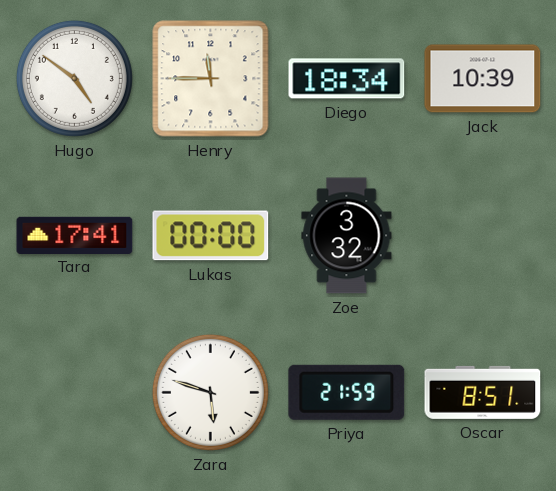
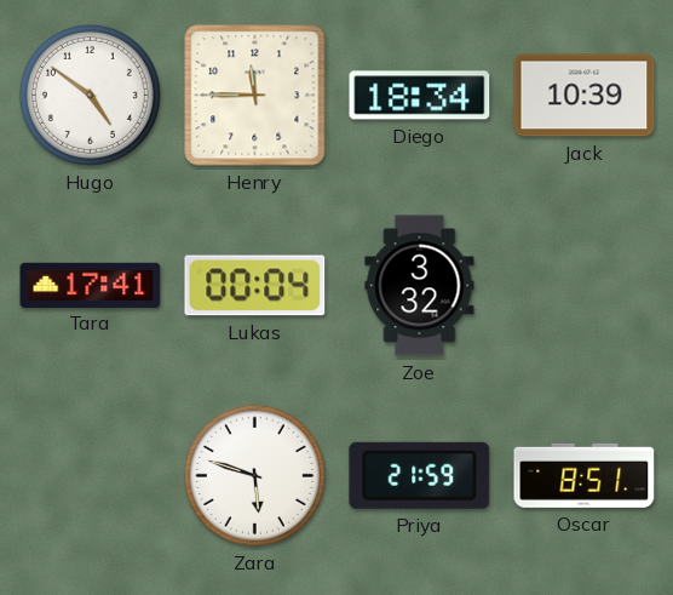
Lukas: 00:00 -> 00:04 (255, 286)
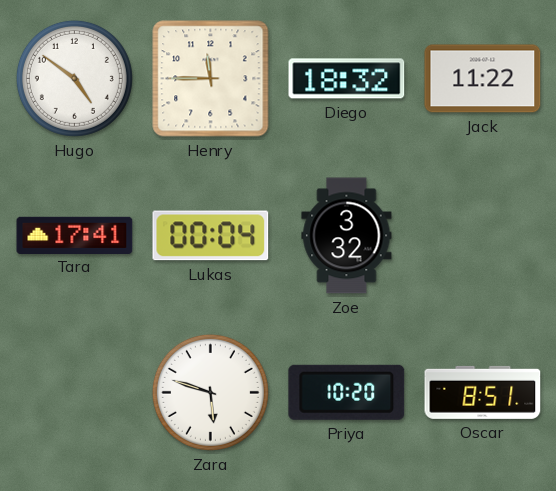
Diego: 18:34 -> 18:32 (347, 79)
Jack: 10:39 -> 11:22 (483, 79)
Priya: 21:59 -> 10:20 (347, 392)
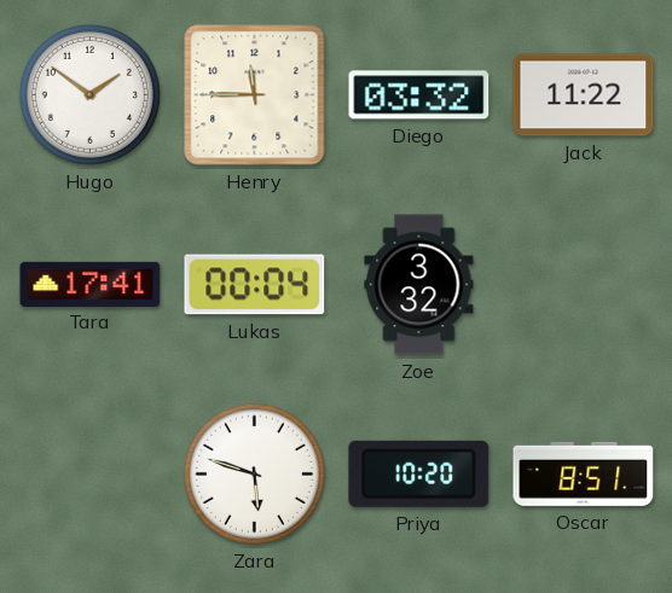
Hugo: 4:51 -> 1:51 (89, 94)
Diego: 18:32 -> 03:32 (419, 95)
